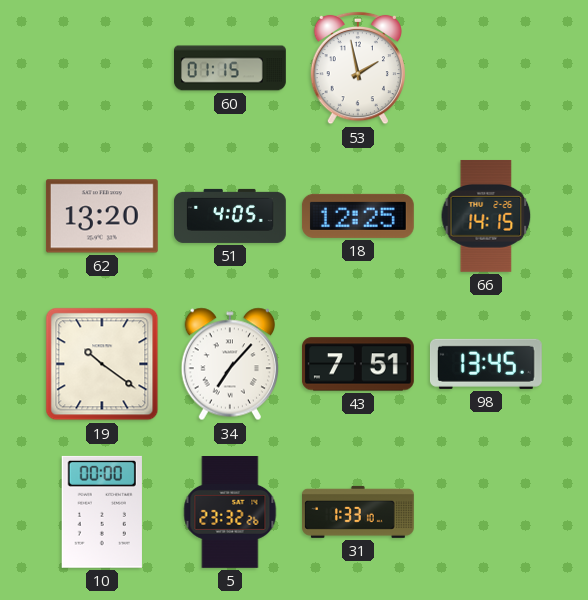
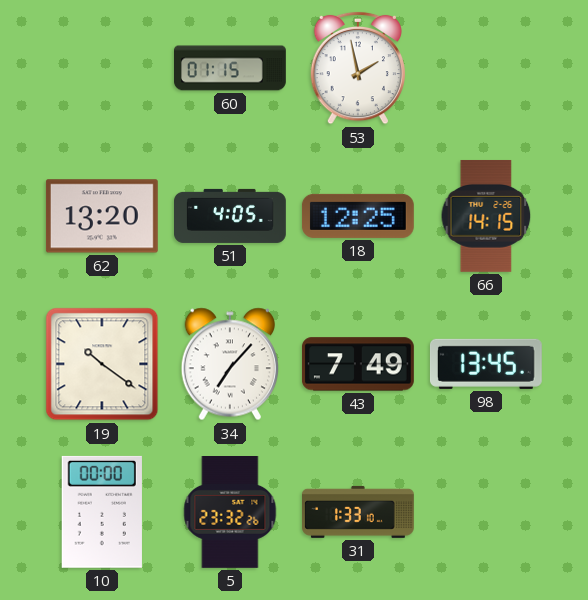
43: 7:51 -> 7:49 (359, 364)
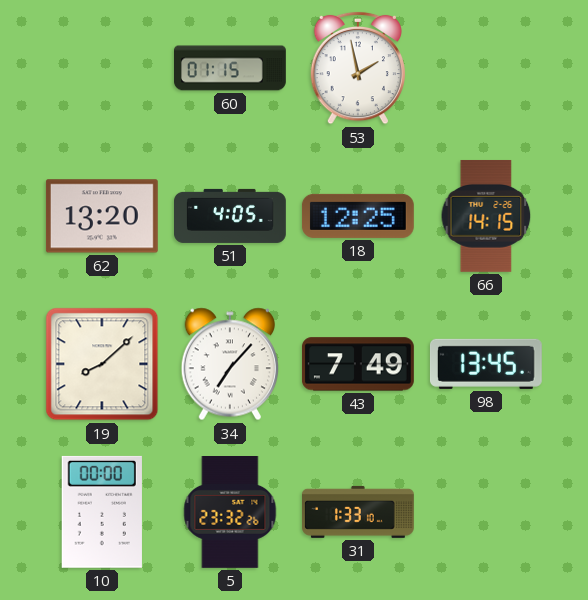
19: 10:21 -> 8:08 (102, 364)
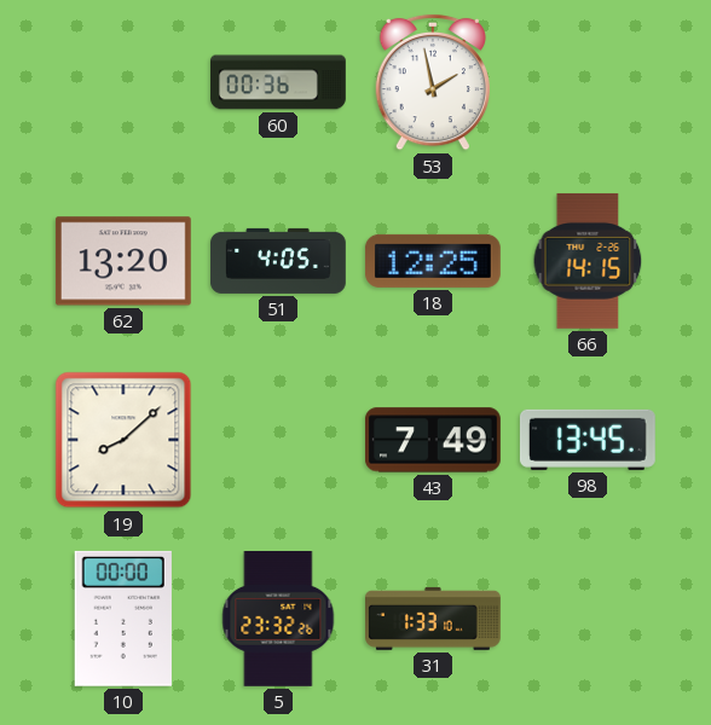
60: 01:15 -> 00:36 (279, 82)
34: 7:07 -> none (229, 364)
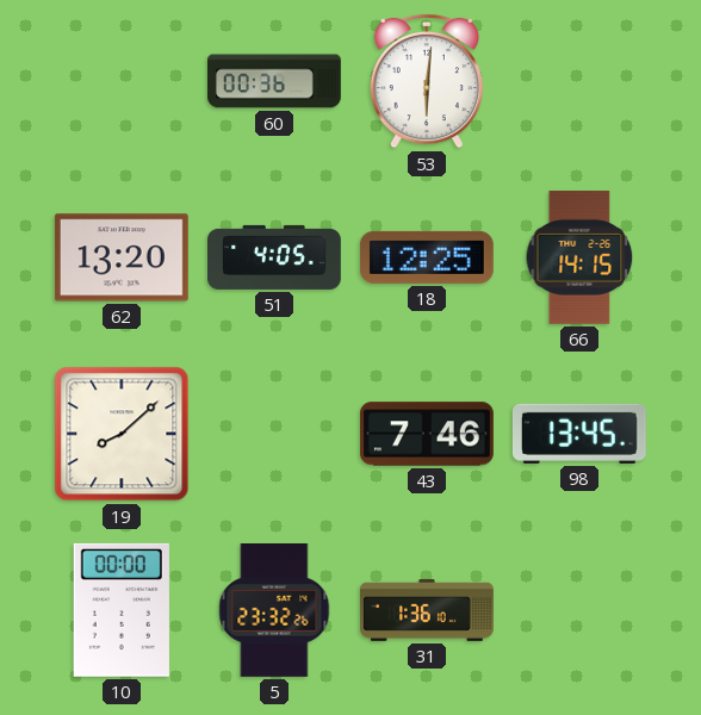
53: 1:58 -> 6:01 (426, 81)
43: 7:49 -> 7:46 (428, 434)
31: 1:33 -> 1:36 (428, 610)
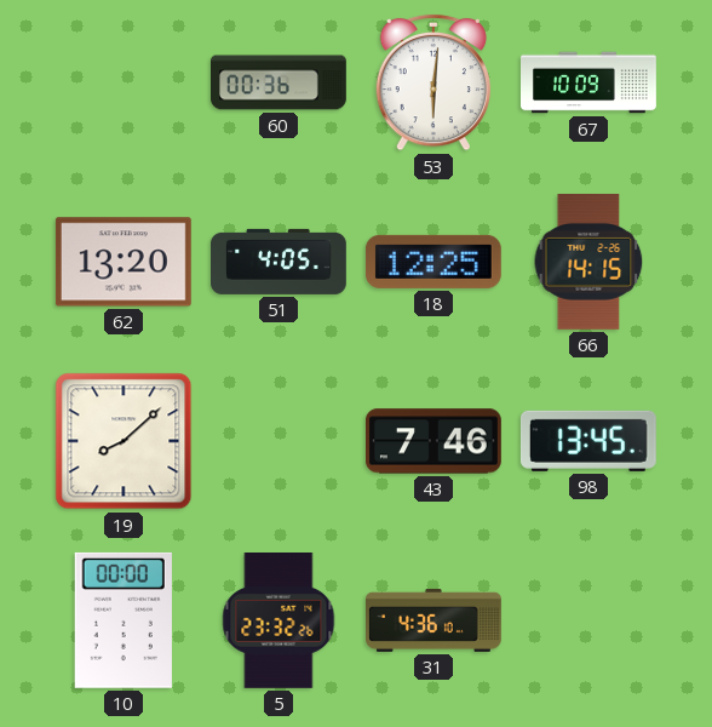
67: none -> 10:09 (588, 82)
31: 1:36 -> 4:36 (435, 620)
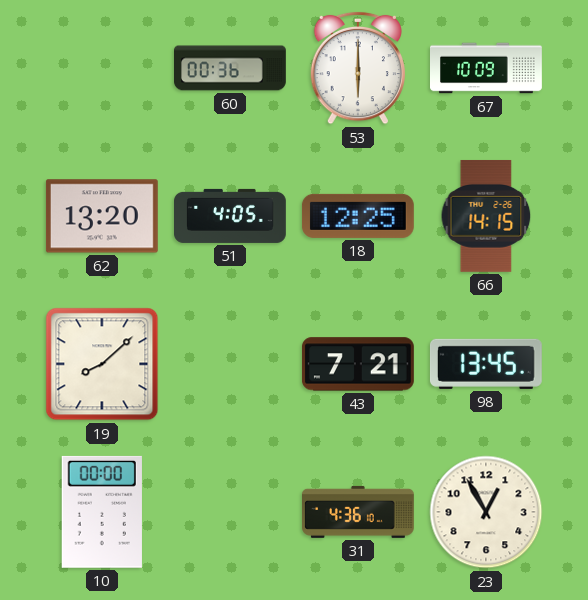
53: 6:01 -> 6:00 (357, 68)
43: 7:46 -> 7:21 (359, 364)
5: 23:32 -> none (279, 622)
23: none -> 12:55 (486, 512)
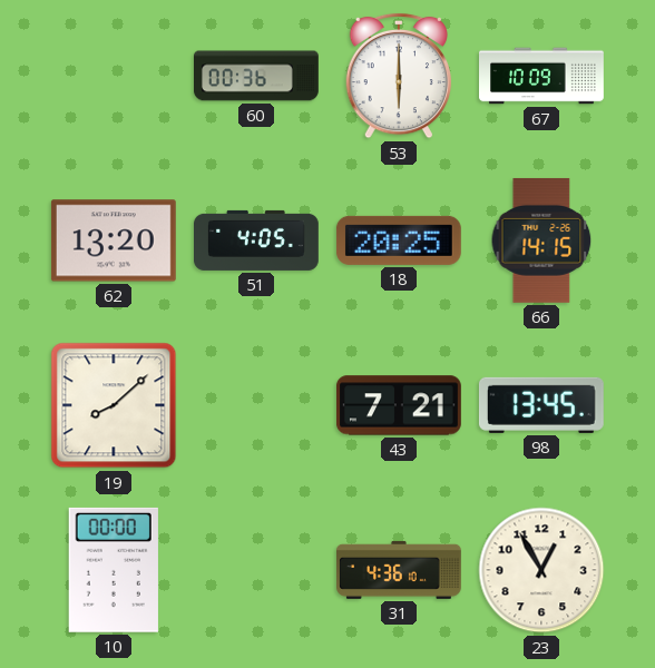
18: 12:25 -> 20:25 (399, 240)
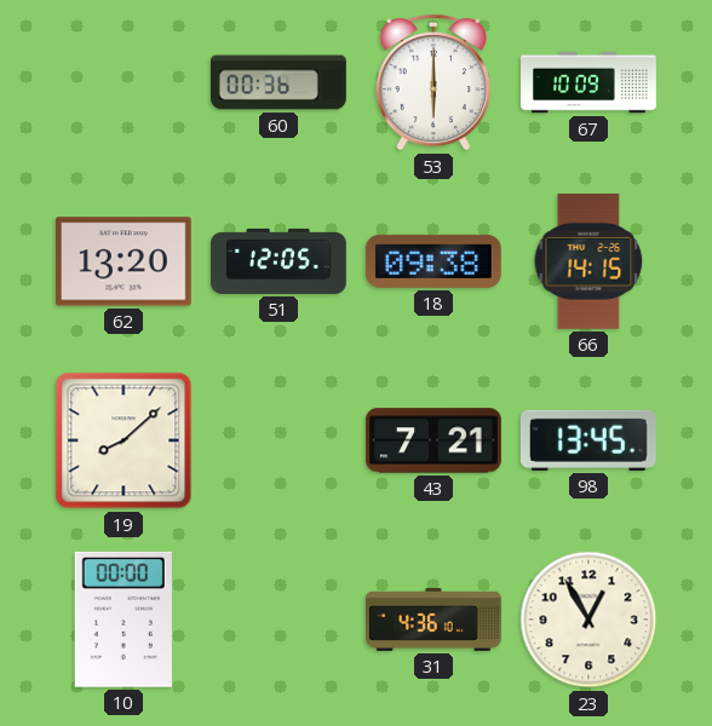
51: 4:05 -> 12:05 (280, 261)
18: 20:25 -> 09:38 (433, 261)
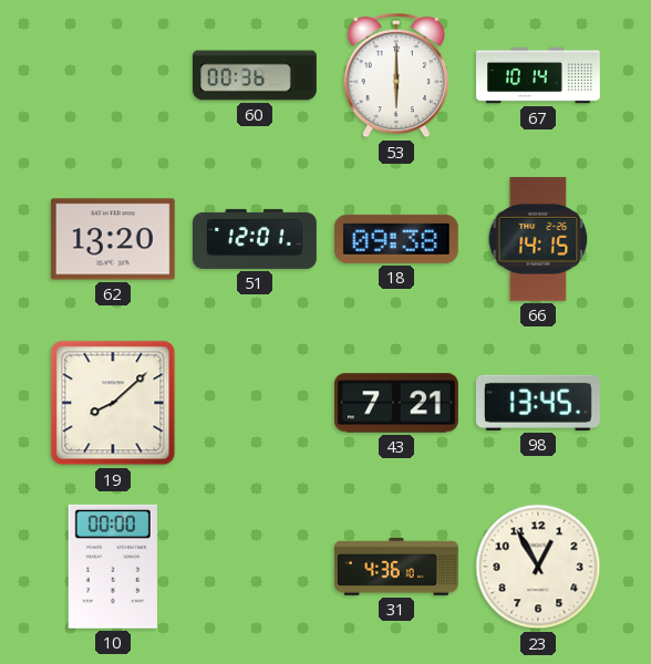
67: 10:09 -> 10:14 (538, 75)
51: 12:05 -> 12:01 (256, 239)
